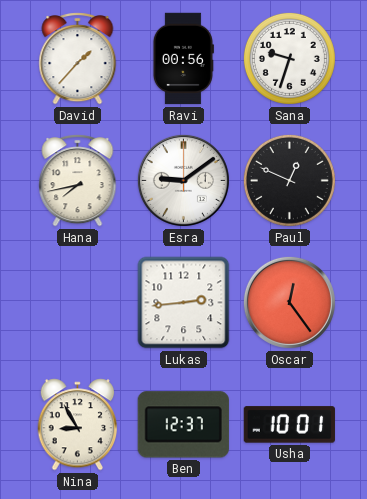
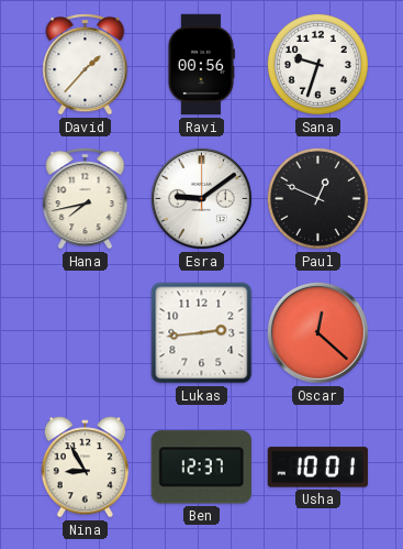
Oscar: 12:24 -> 12:22 (317, 332)
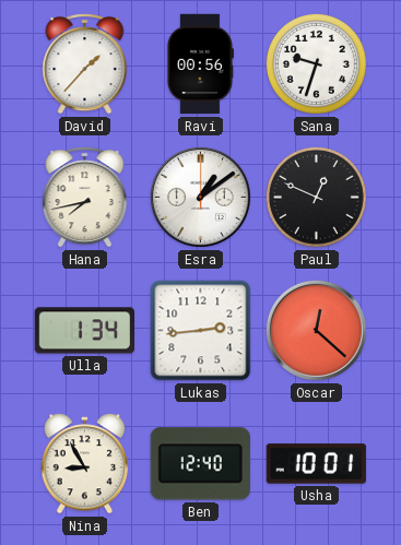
Esra: 9:09 -> 1:09 (200, 197)
Ulla: none -> 1:34 (84, 331)
Ben: 12:37 -> 12:40 (200, 464)
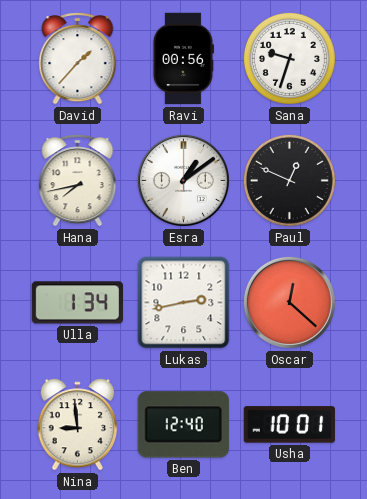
Lukas: 2:44 -> 2:43 (184, 303)
Nina: 8:55 -> 8:59 (78, 425)
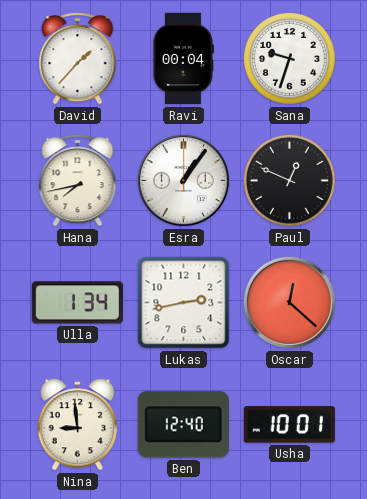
Ravi: 00:56 -> 00:04 (183, 59)
Esra: 1:09 -> 1:06 (183, 180)
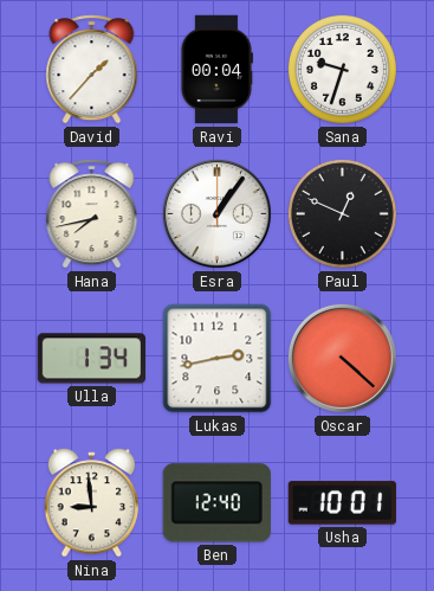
Oscar: 12:22 -> 4:22 (342, 358)
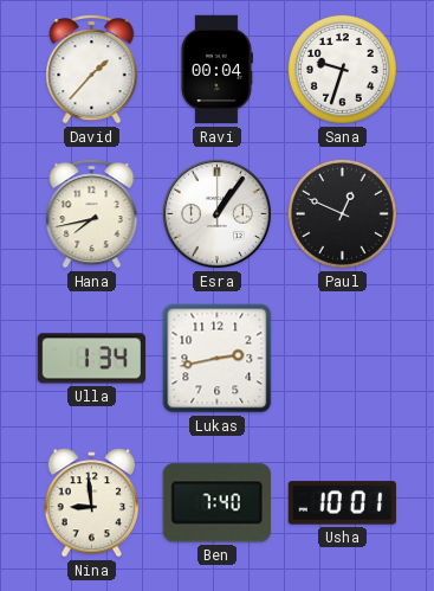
Oscar: 4:22 -> none (342, 358)
Ben: 12:40 -> 7:40 (216, 503)
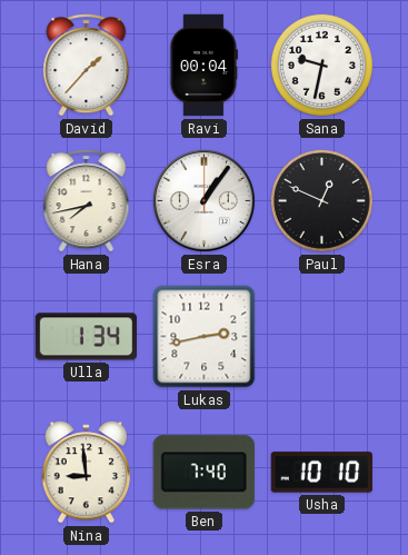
Sana: 9:33 -> 9:32 (321, 65)
Usha: 10:01 -> 10:10 (321, 473)
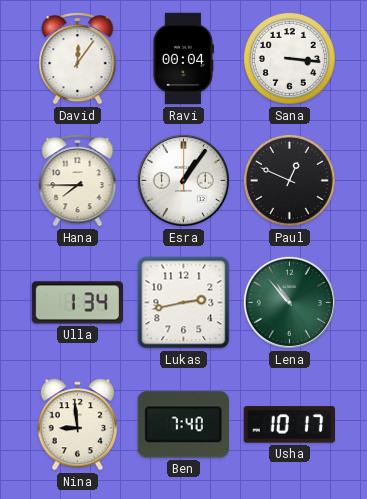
David: 1:37 -> 12:06 (78, 59)
Sana: 9:32 -> 3:16 (289, 58)
Hana: 7:43 -> 7:45 (78, 181)
Lena: none -> 10:53 (289, 302)
Usha: 10:10 -> 10:17 (289, 425)
